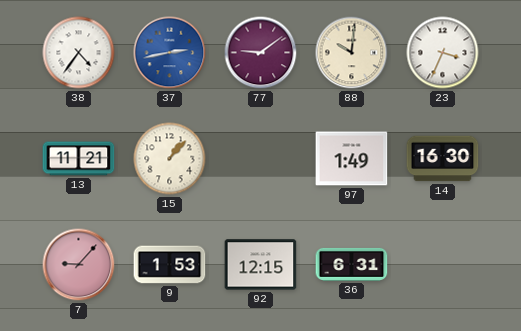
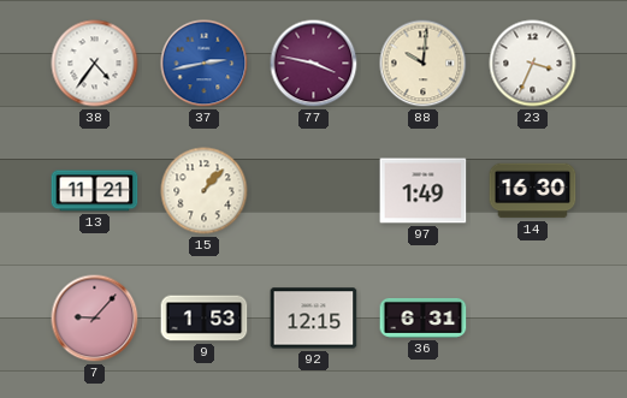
77: 9:09 -> 3:47 (314, 64)
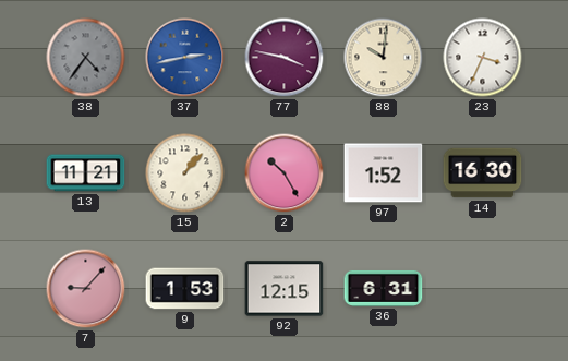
38 dial: white -> grey (86, 58)
2: none -> 10:25 (285, 173)
97: 1:49 -> 1:52 (384, 173)
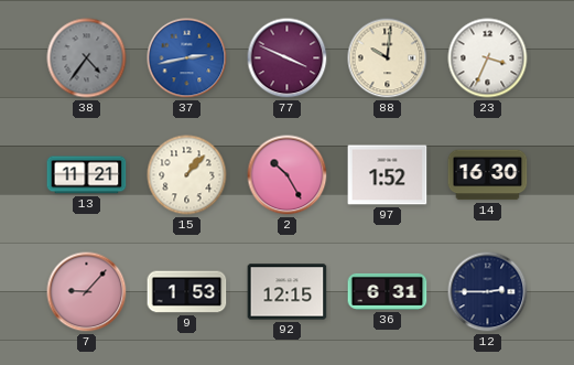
77: 3:47 -> 3:49 (288, 58)
12: none -> 2:45 (488, 292)
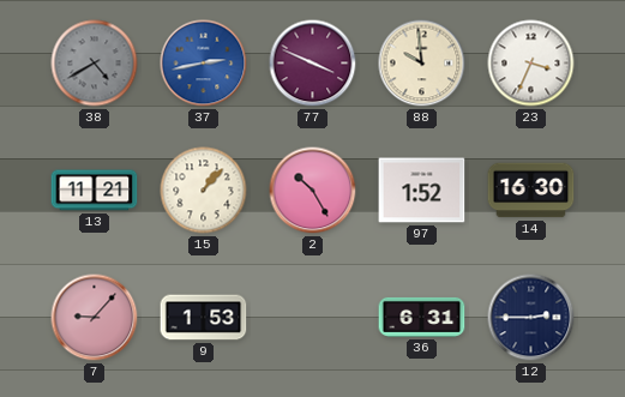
38: 4:36 -> 4:40 (95, 64)
88: 10:01 -> 9:59 (422, 64)
92: 12:15 -> none (288, 292)
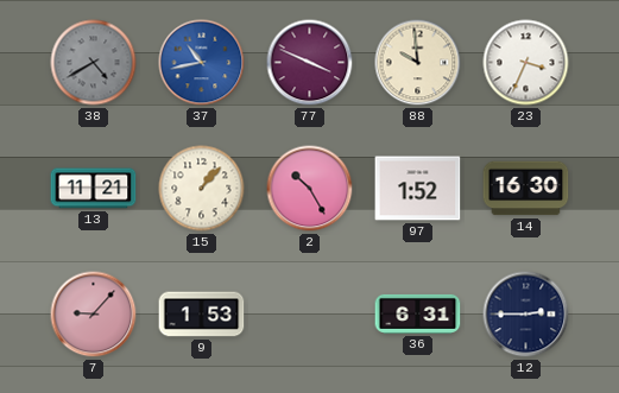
37: 2:43 -> 10:43 (202, 63)
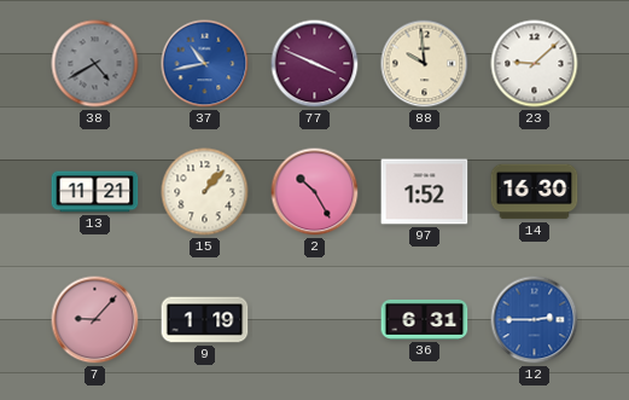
23: 3:34 -> 9:08 (535, 64)
9: 1:53 -> 1:19 (205, 320)
12 dial: navy -> blue (535, 320)
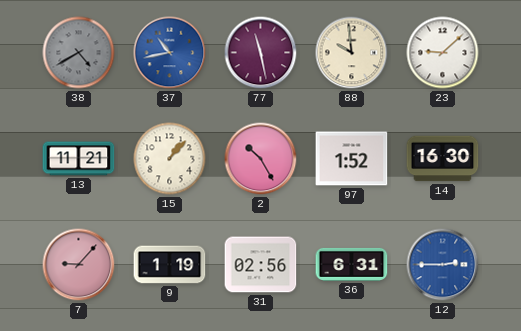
77: 3:49 -> 11:28 (261, 53)
31: none -> 02:56 (261, 265)
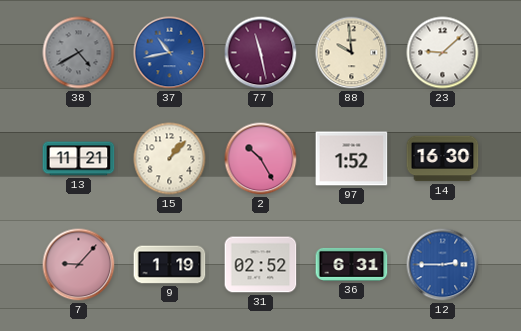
31: 02:56 -> 02:52 (261, 265)
